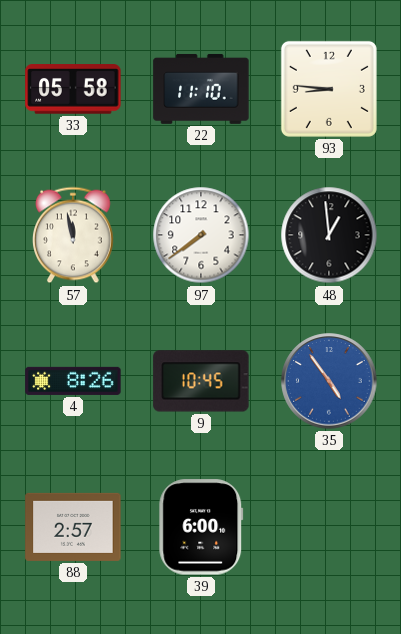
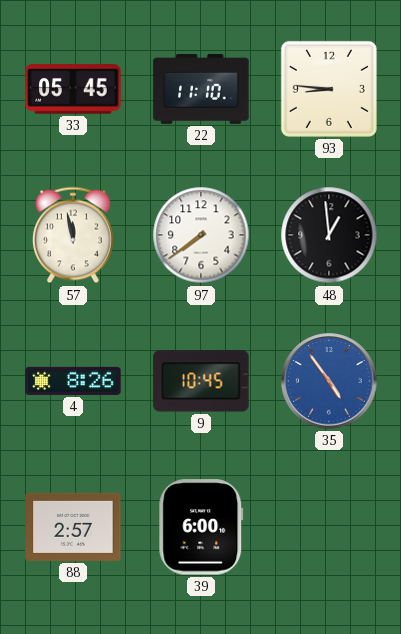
33: 05:58 -> 05:45 (73, 89)
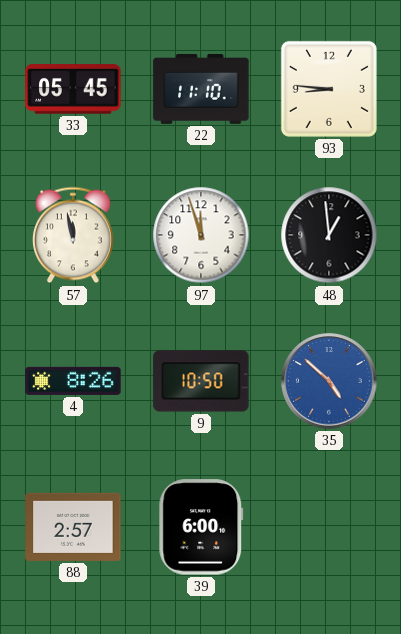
97: 7:39 -> 11:57 (201, 235)
9: 10:45 -> 10:50 (201, 381)
35: 4:54 -> 4:52 (329, 381)
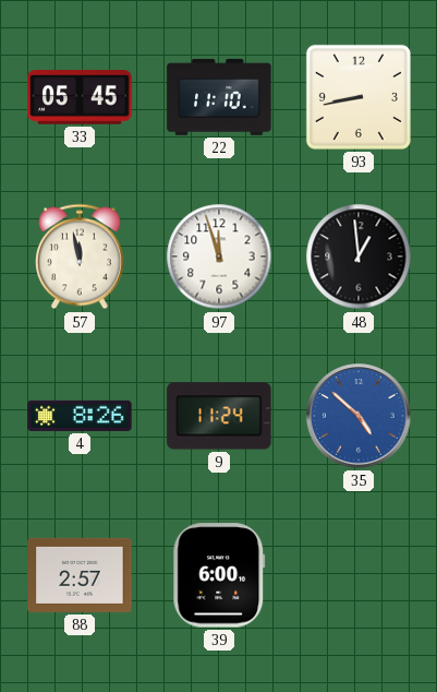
93: 8:46 -> 8:43 (359, 97)
9: 10:50 -> 11:24 (219, 416)
